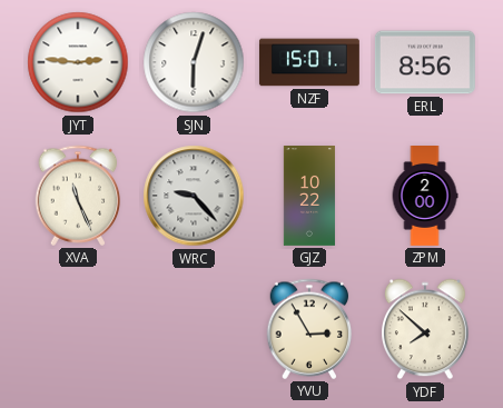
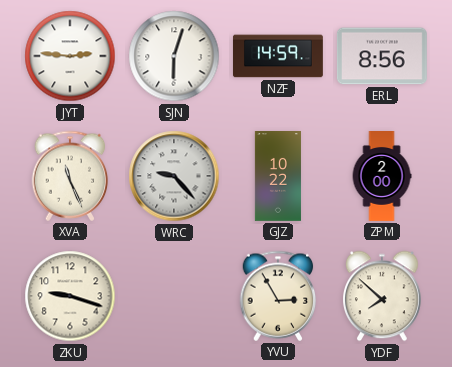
NZF: 15:01 -> 14:59 (278, 56)
ZKU: none -> 9:18 (70, 296)
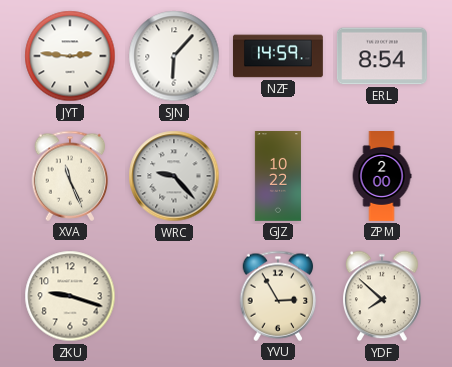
SJN: 6:03 -> 6:07 (174, 56)
ERL: 8:56 -> 8:54 (382, 56)
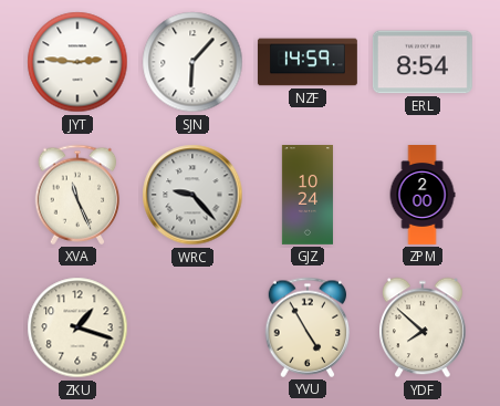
GJZ: 10:22 -> 10:24 (308, 196)
ZKU: 9:18 -> 1:18 (77, 327)
YVU: 2:55 -> 4:55 (308, 327)
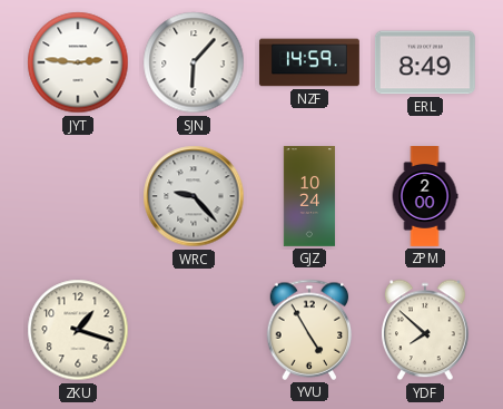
ERL: 8:54 -> 8:49 (425, 62)
XVA: 11:26 -> none (77, 195)
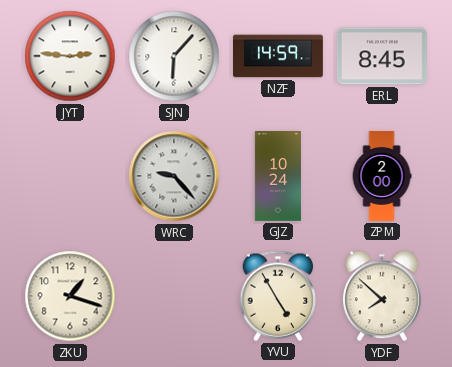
ERL: 8:49 -> 8:45 (382, 56)
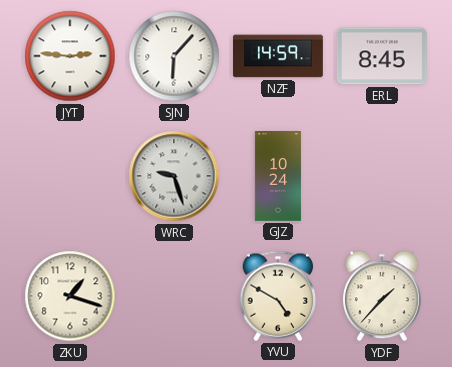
WRC: 9:23 -> 9:27 (174, 176)
ZPM: 2:00 -> none (382, 177)
YVU: 4:55 -> 4:50 (278, 296)
YDF: 7:52 -> 1:37 (383, 296)
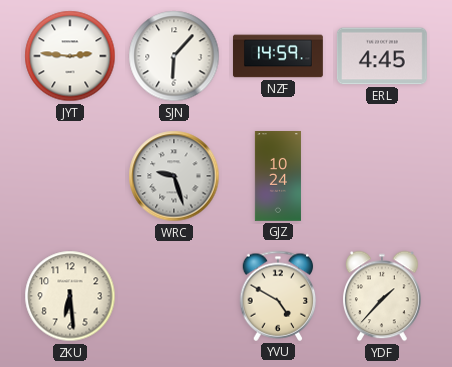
ERL: 8:45 -> 4:45 (382, 56)
ZKU: 1:18 -> 6:29 (70, 296)
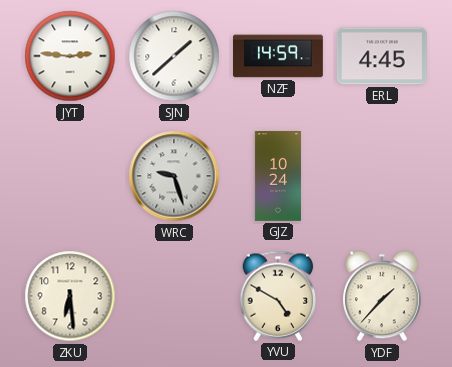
SJN: 6:07 -> 1:38 (174, 56)
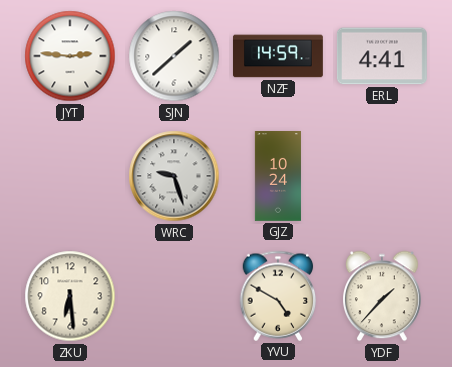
ERL: 4:45 -> 4:41 (382, 56)
